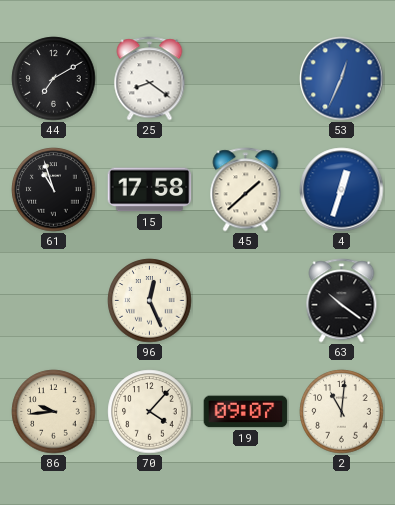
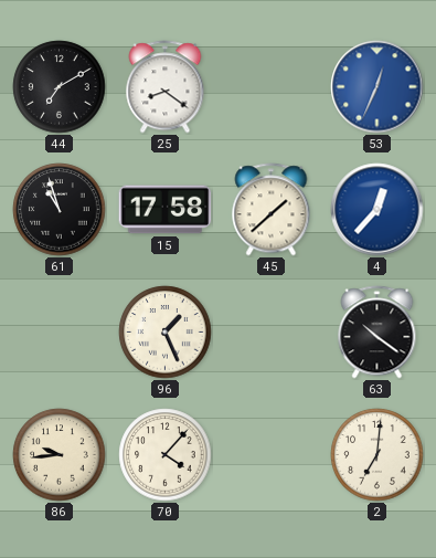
4: 12:33 -> 12:37 (377, 210)
96: 12:26 -> 1:26 (166, 333)
19: 09:07 -> none (246, 412)
2: 11:01 -> 7:01 (377, 455)
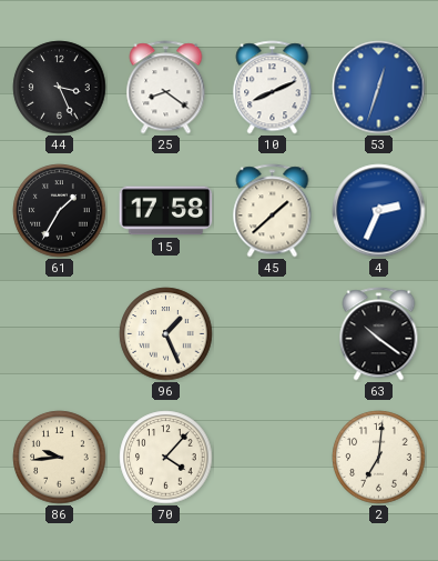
44: 7:10 -> 3:26 (60, 88)
10: none -> 8:11 (273, 88)
53: 12:34 -> 12:33 (379, 88)
61: 10:57 -> 1:35 (60, 211)
4: 12:37 -> 2:34 (379, 211)
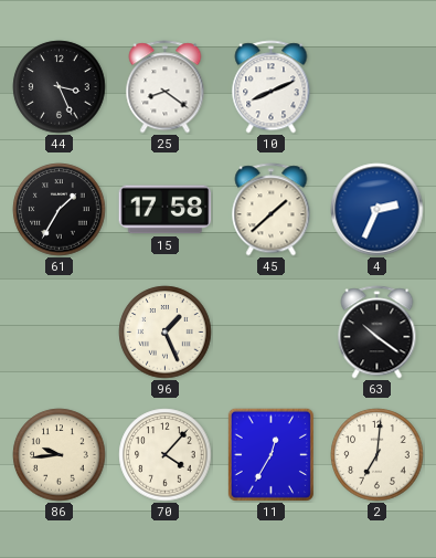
53: 12:33 -> none (379, 88)
11: none -> 12:35 (270, 454)
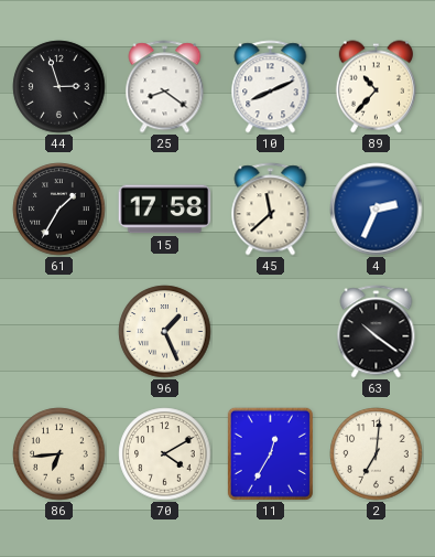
44: 3:26 -> 2:57 (59, 87)
89: none -> 10:37 (376, 87)
45: 1:38 -> 11:38 (271, 210)
86: 9:44 -> 6:44 (59, 454)
70: 4:07 -> 4:10 (165, 454)
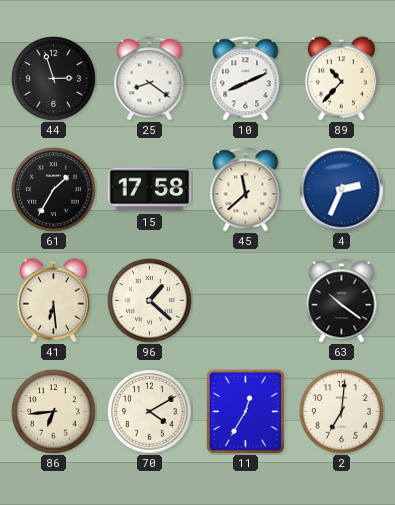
41: none -> 6:29 (53, 301)
96: 1:26 -> 1:22 (150, 301)
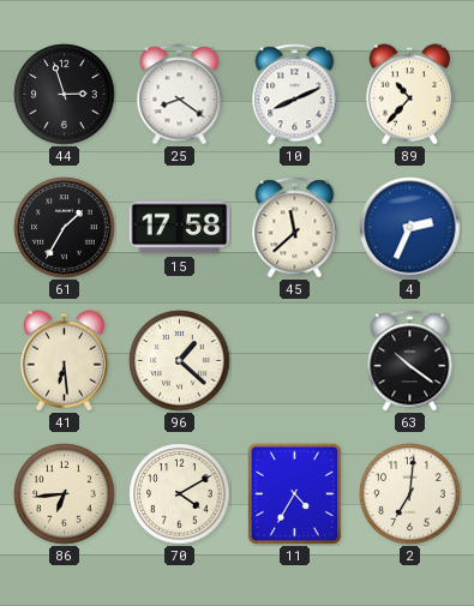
11: 12:35 -> 4:35 (294, 493)
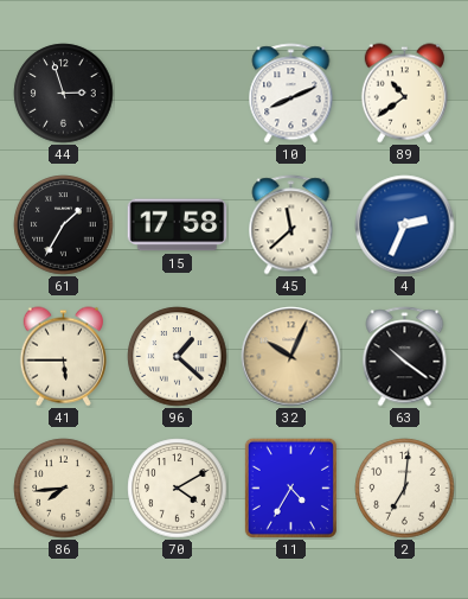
25: 8:21 -> none (180, 95)
89: 10:37 -> 10:39 (404, 94)
41: 6:29 -> 5:45 (63, 357)
32: none -> 10:04 (291, 357)
86: 6:44 -> 7:44 (64, 489)
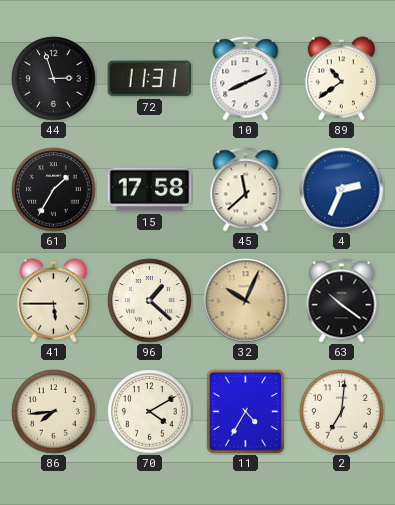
72: none -> 11:31 (150, 79)
